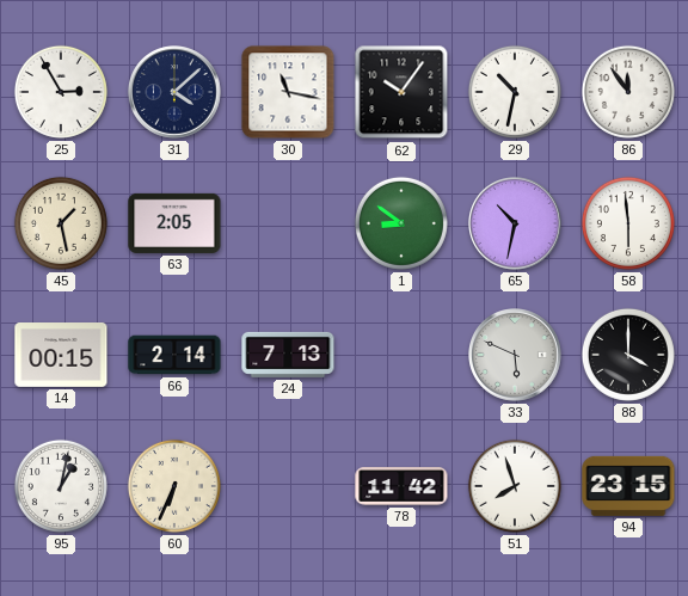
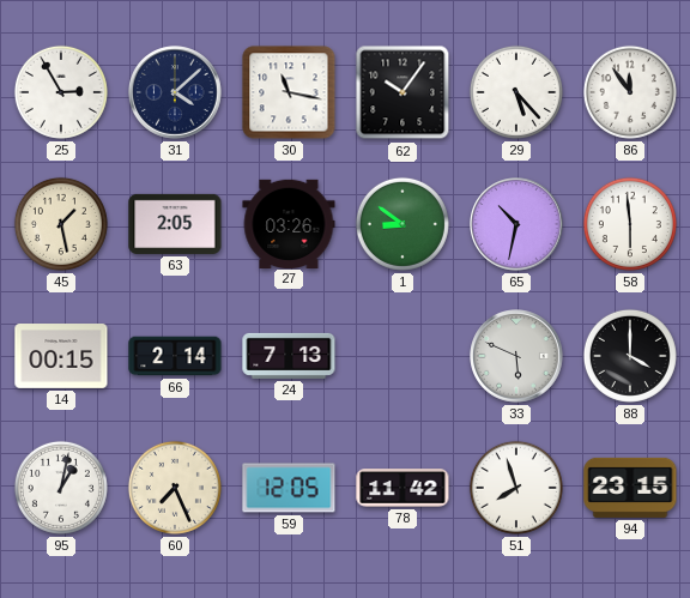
29: 10:32 -> 5:23 (516, 92)
27: none -> 03:26 (289, 223)
60: 6:34 -> 7:26 (175, 488)
59: none -> 12:05 (289, 488)
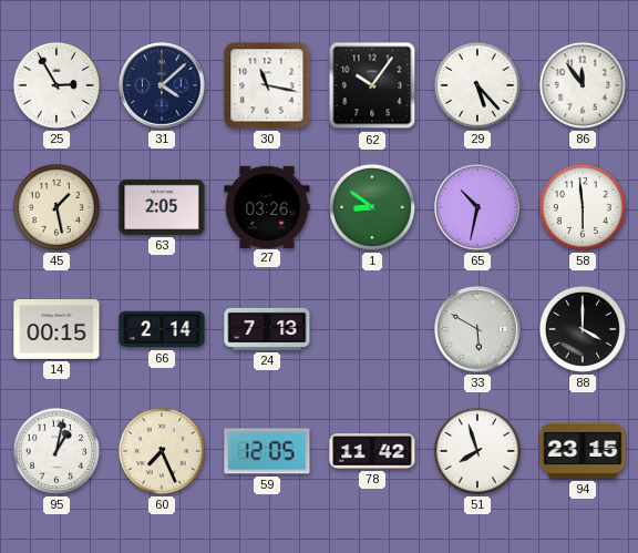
33: 5:49 -> 5:50 (477, 329)
